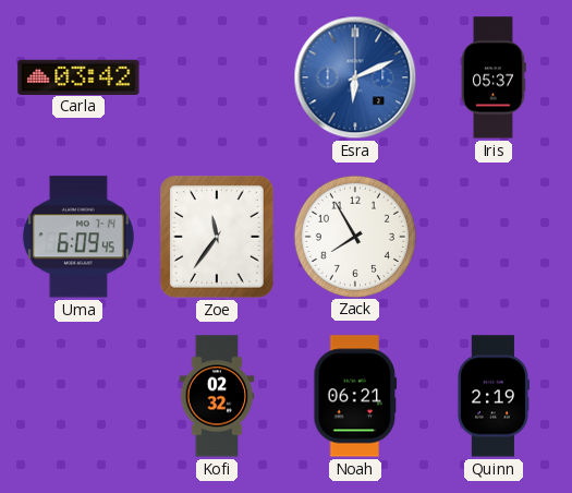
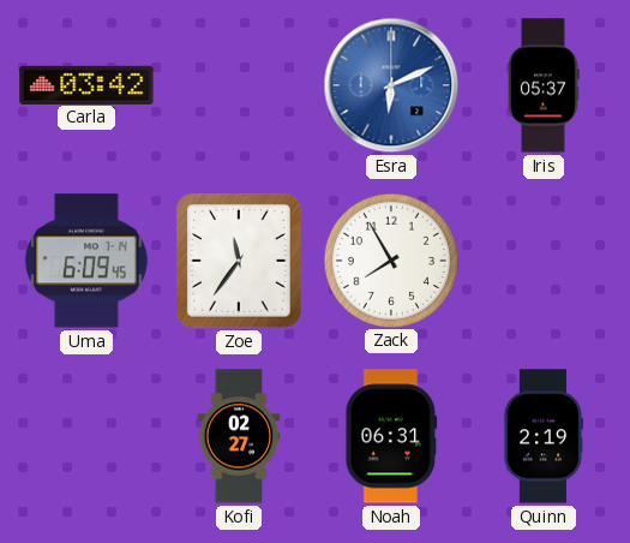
Kofi: 02:32 -> 02:27 (239, 436)
Noah: 06:21 -> 06:31 (391, 436)
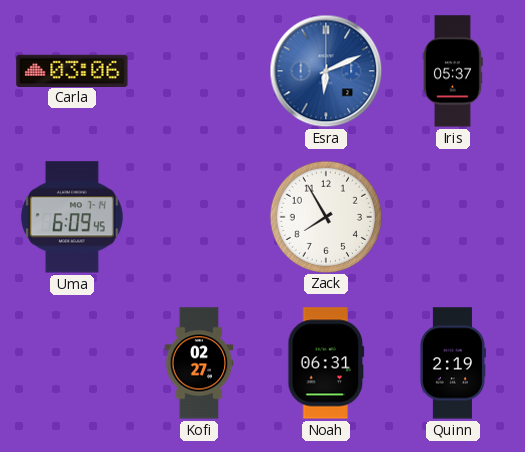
Carla: 03:42 -> 03:06 (72, 70)
Zoe: 11:36 -> none (240, 262)
